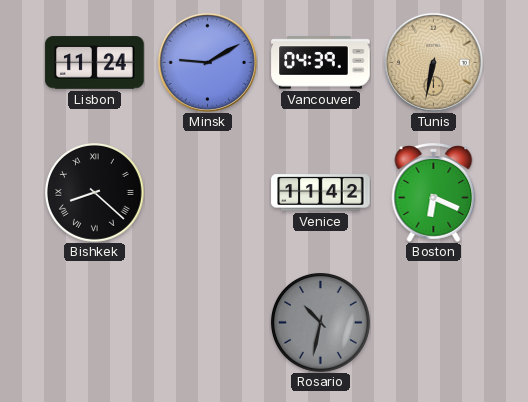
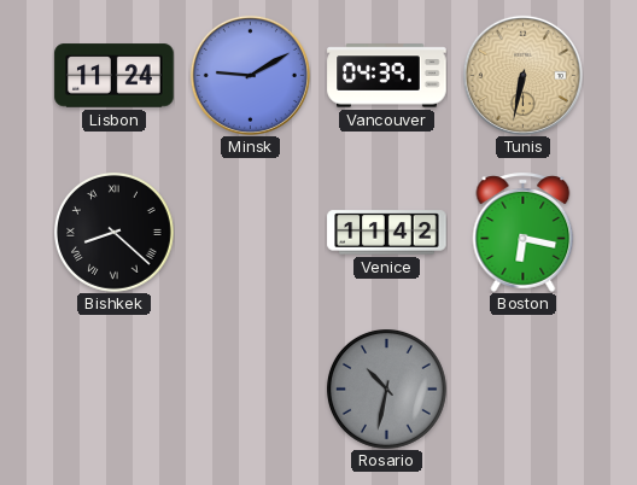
Boston: 6:19 -> 6:17 (524, 232)
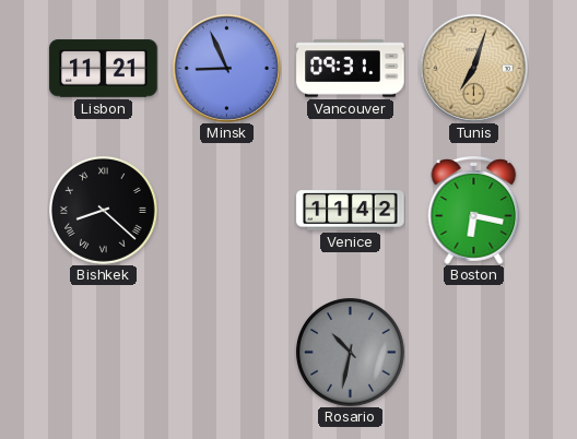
Lisbon: 11:24 -> 11:21 (104, 69)
Minsk: 9:10 -> 8:56 (226, 68)
Vancouver: 04:39 -> 09:31 (351, 69)
Tunis: 6:32 -> 7:03 (473, 68)
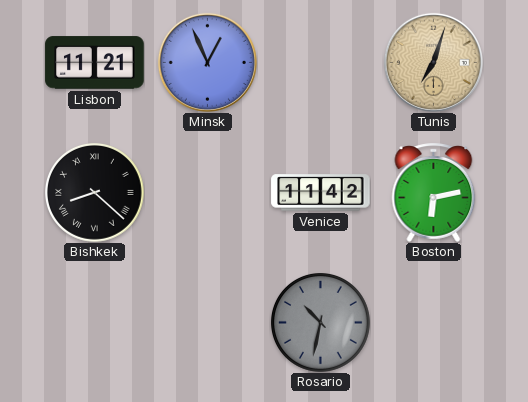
Minsk: 8:56 -> 12:56 (207, 62)
Vancouver: 09:31 -> none (351, 69)
Boston: 6:17 -> 6:13 (434, 192)
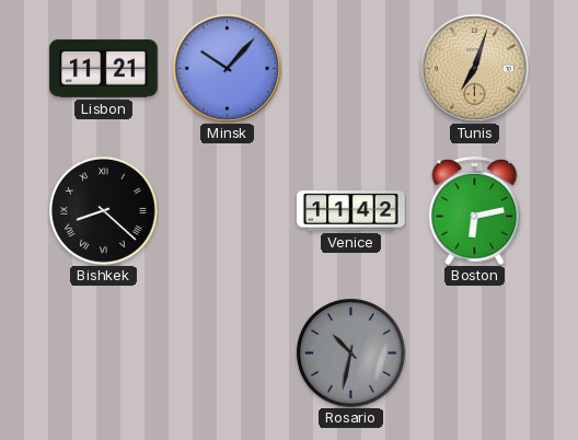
Minsk: 12:56 -> 10:07 (227, 68)
